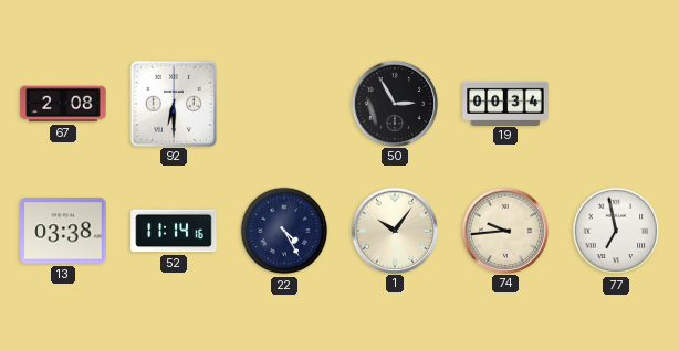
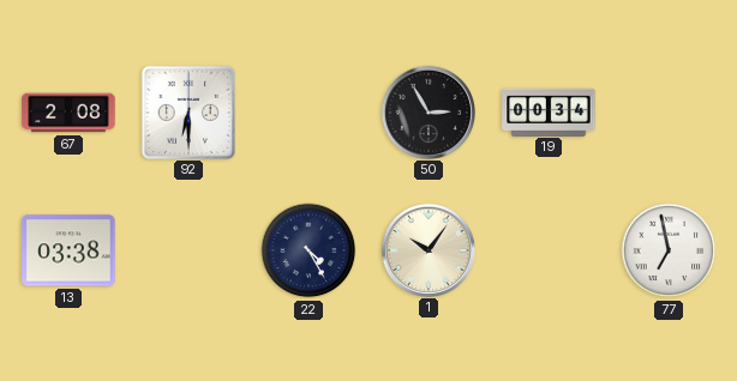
52: 11:14 -> none (174, 231)
74: 9:44 -> none (504, 230)
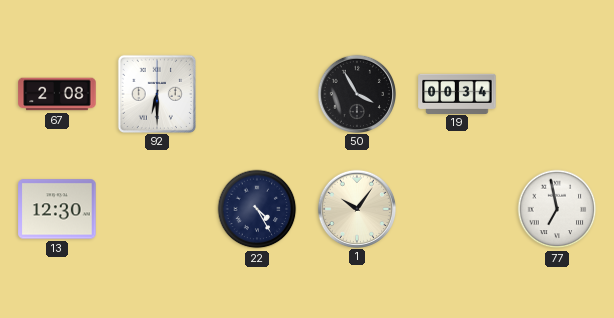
50: 2:55 -> 3:55 (356, 93)
13: 03:38 -> 12:30 (57, 209)
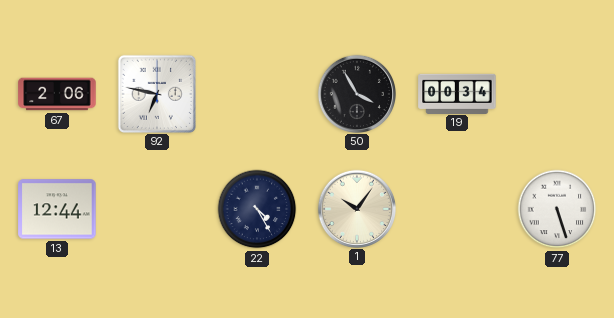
67: 2:08 -> 2:06 (57, 94)
92: 6:30 -> 6:47 (156, 93)
13: 12:30 -> 12:44 (57, 209)
77: 6:58 -> 5:27 (557, 209)
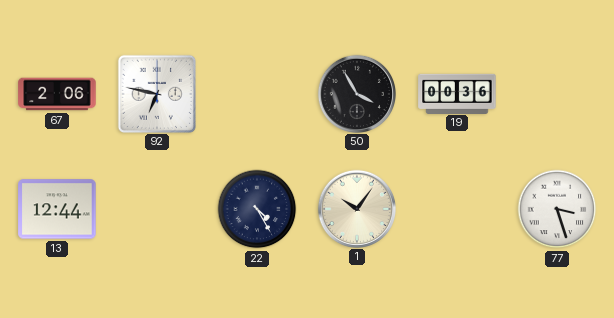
19: 00:34 -> 00:36 (457, 93)
77: 5:27 -> 3:27 (557, 209)
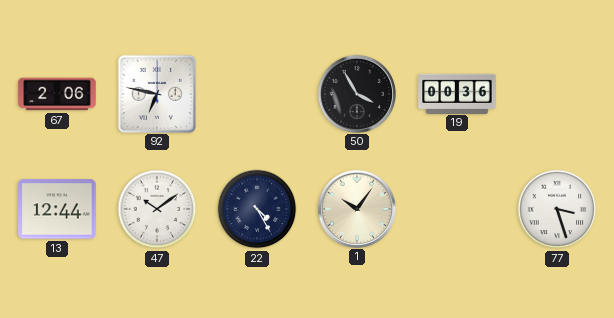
47: none -> 10:09 (157, 209)
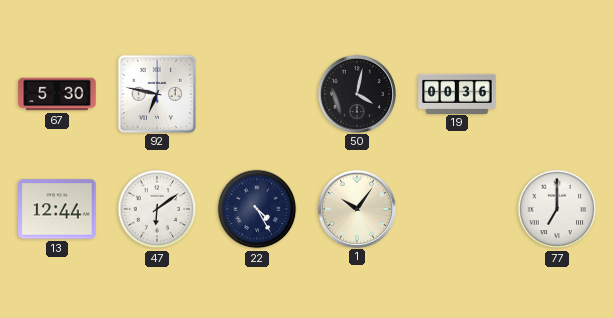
67: 2:06 -> 5:30 (57, 94)
50: 3:55 -> 4:02 (356, 93)
47: 10:09 -> 6:09 (157, 209)
77: 3:27 -> 7:00 (557, 209)
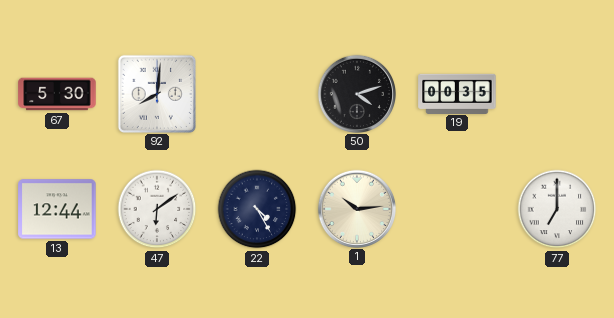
92: 6:47 -> 8:01 (156, 93)
50: 4:02 -> 4:12 (356, 93)
19: 00:36 -> 00:35 (457, 93)
1: 10:06 -> 10:14 (356, 208)
